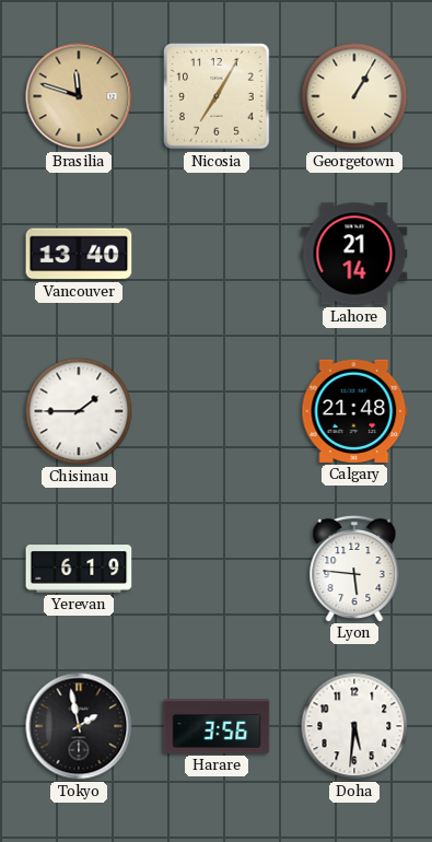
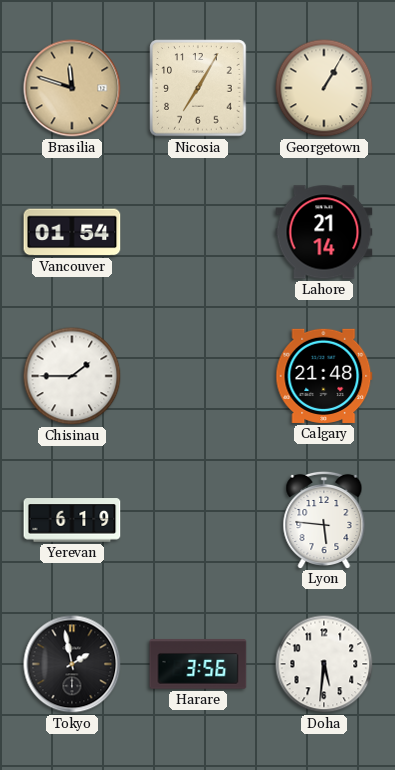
Vancouver: 13:40 -> 01:54 (72, 232)
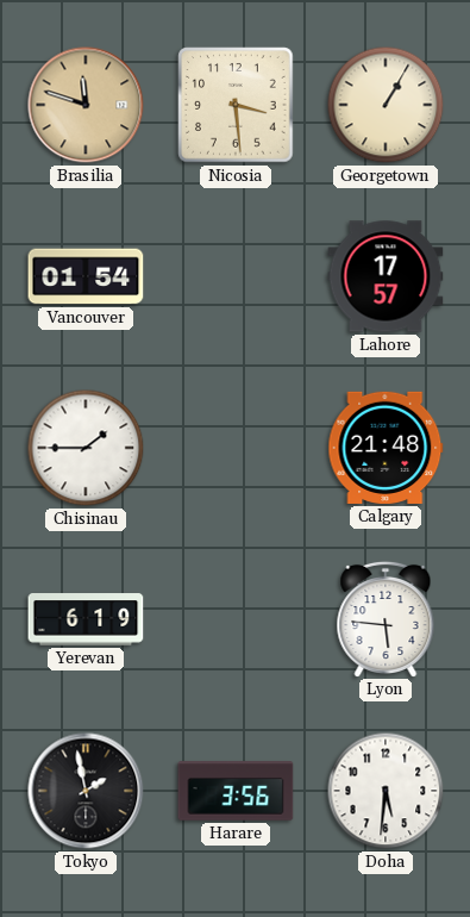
Nicosia: 7:05 -> 3:29 (236, 105)
Lahore: 21:14 -> 17:57 (386, 276)
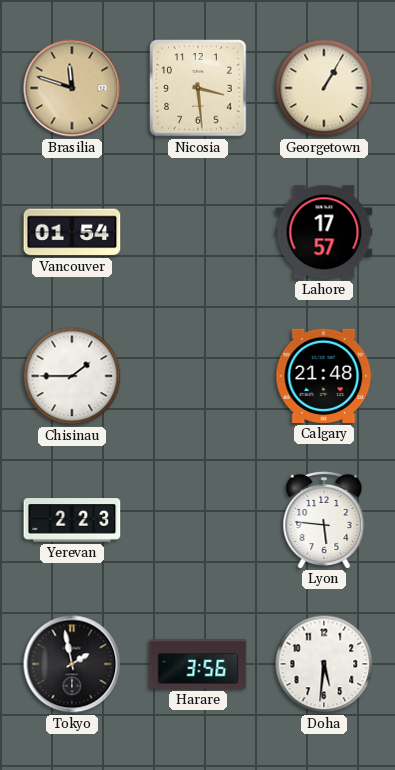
Yerevan: 6:19 -> 2:23 (72, 520)
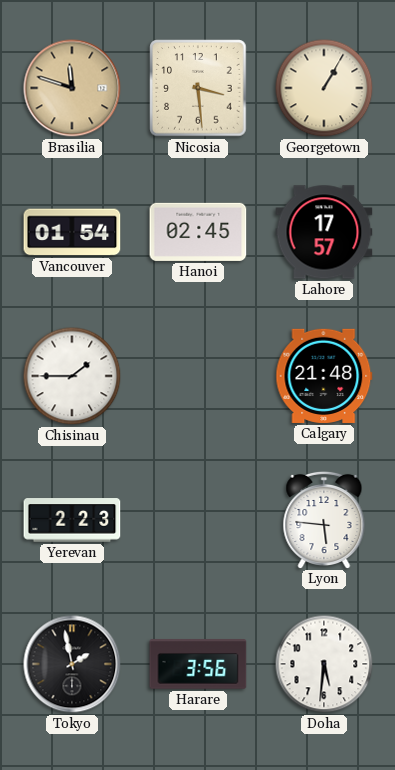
Hanoi: none -> 02:45 (198, 232)
